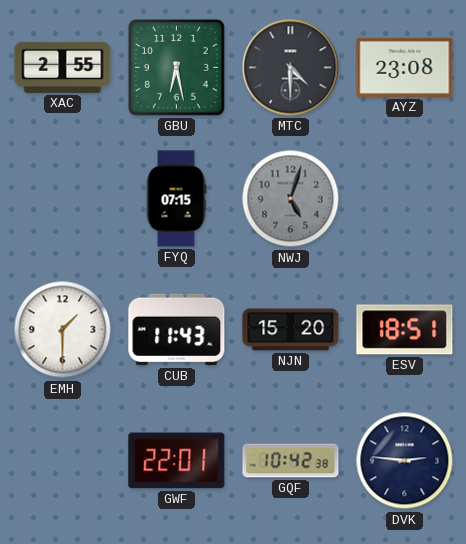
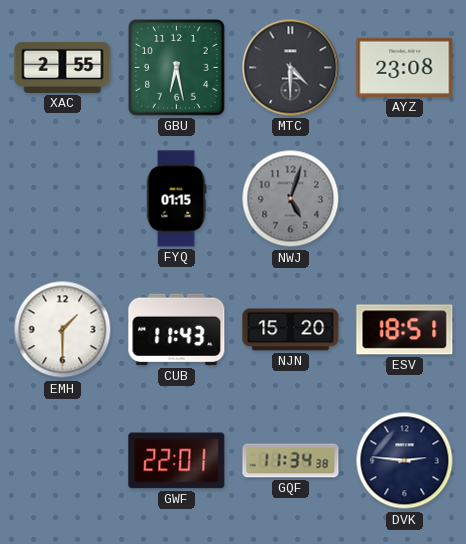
FYQ: 07:15 -> 01:15 (176, 199)
GQF: 10:42 -> 11:34 (291, 461)
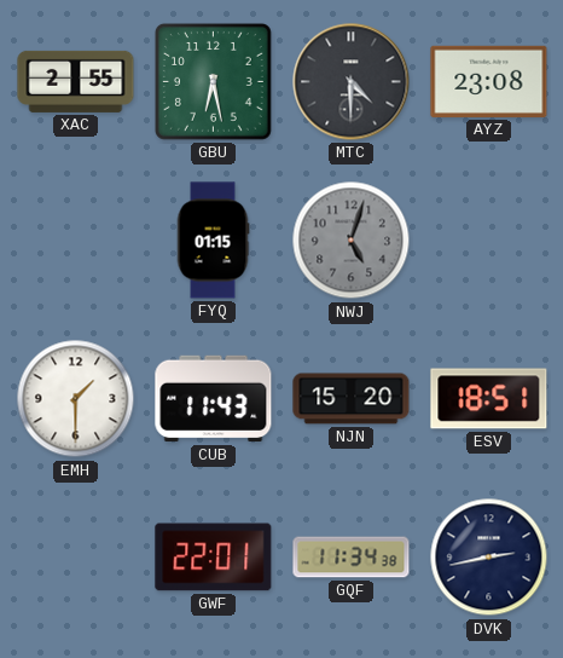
DVK: 2:46 -> 2:43 (489, 558)
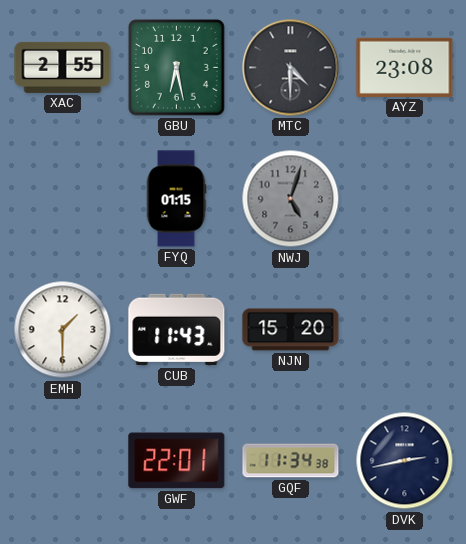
ESV: 18:51 -> none (489, 399)
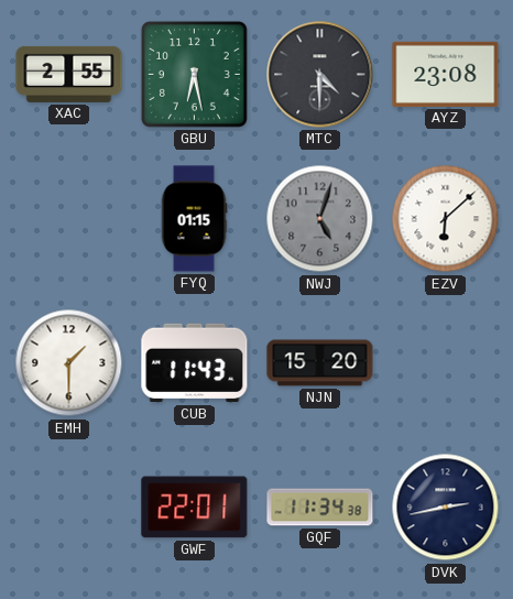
EZV: none -> 6:08 (446, 219)
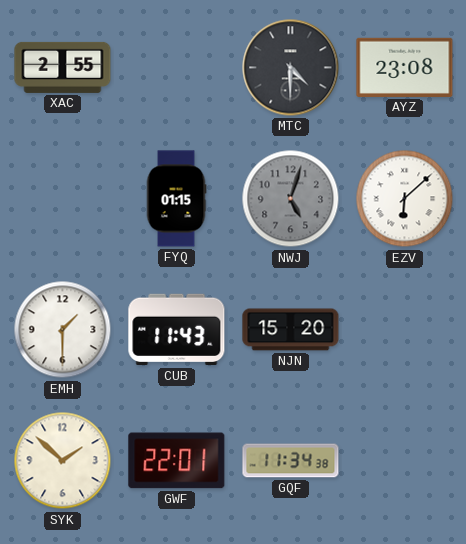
GBU: 6:28 -> none (194, 74)
SYK: none -> 1:52 (63, 461)
DVK: 2:43 -> none (446, 508)
